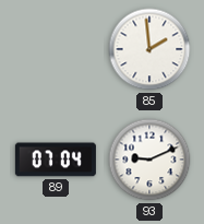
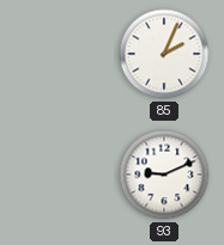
85: 1:59 -> 2:04 (164, 54)
89: 07:04 -> none (56, 160)
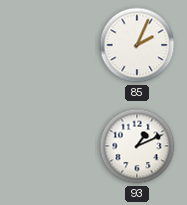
93: 9:11 -> 1:11 (137, 146)
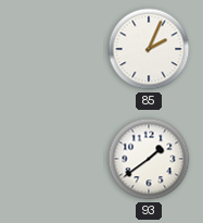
93: 1:11 -> 1:39 (149, 159)
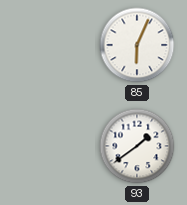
85: 2:04 -> 6:04 (137, 45)
